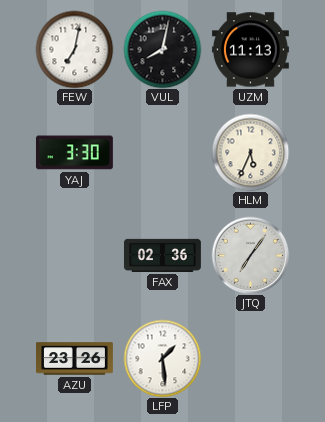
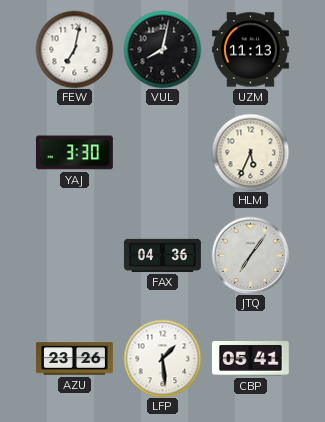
FAX: 02:36 -> 04:36 (163, 255)
CBP: none -> 05:41 (250, 359)
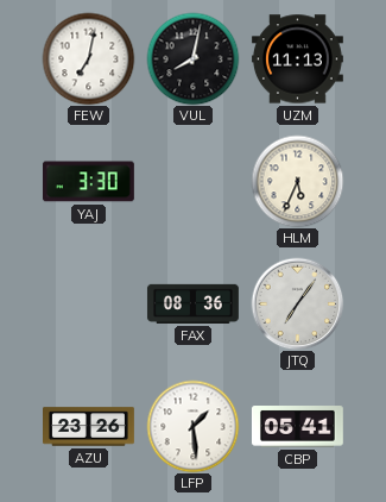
FAX: 04:36 -> 08:36 (194, 303)
